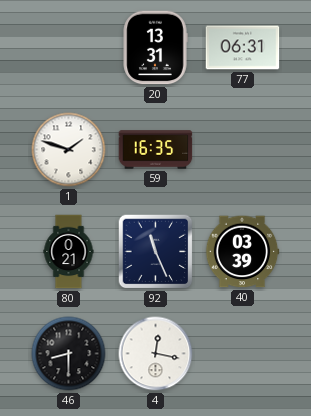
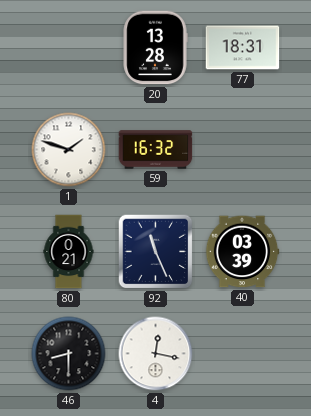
20: 13:31 -> 13:28 (155, 48)
77: 06:31 -> 18:31 (243, 48)
59: 16:35 -> 16:32 (156, 150)
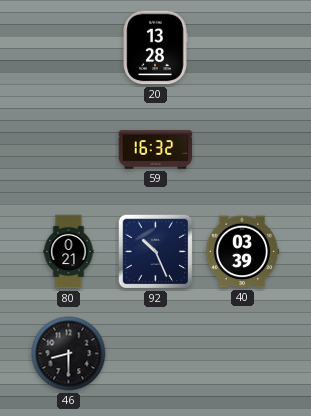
77: 18:31 -> none (243, 48)
1: 1:48 -> none (69, 150)
92: 11:26 -> 10:26 (156, 252)
4: 12:17 -> none (156, 354)
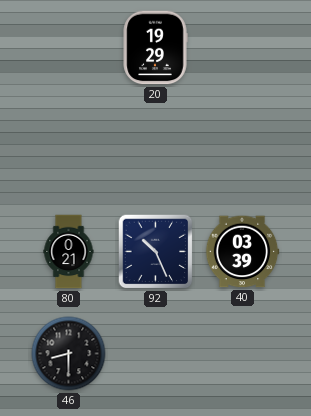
20: 13:28 -> 19:29 (155, 48)
59: 16:32 -> none (156, 150)
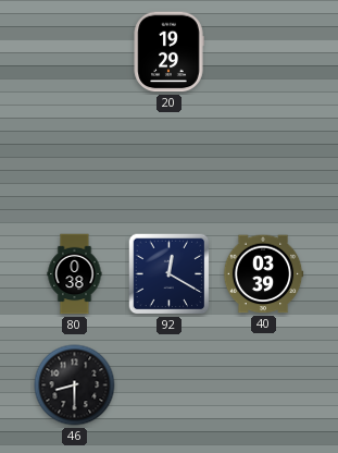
80: 0:21 -> 0:38 (75, 274)
92: 10:26 -> 12:20 (170, 274)
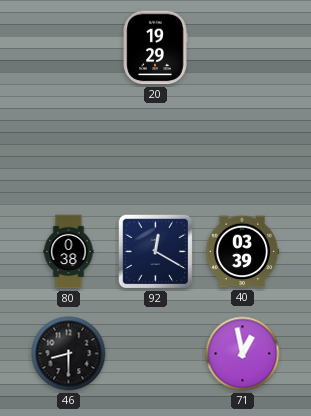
71: none -> 12:58 (243, 354)
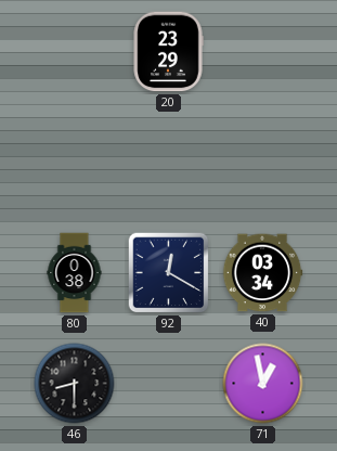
20: 19:29 -> 23:29 (168, 52)
40: 03:39 -> 03:34 (262, 273)
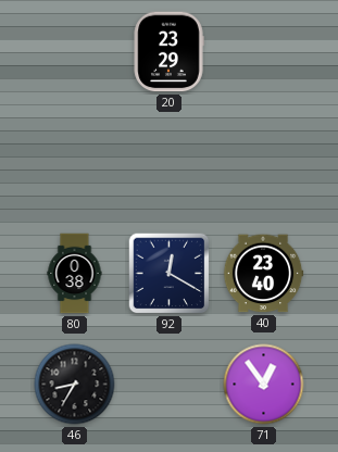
40: 03:34 -> 23:40 (263, 274)
46: 8:30 -> 8:35 (75, 385)
71: 12:58 -> 12:54 (264, 385)
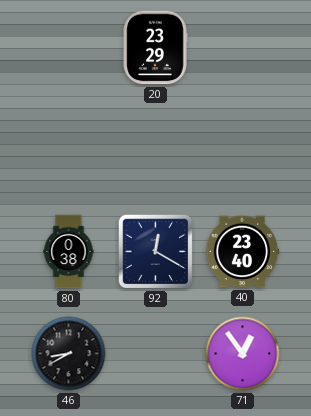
46: 8:35 -> 8:40 (69, 354)
